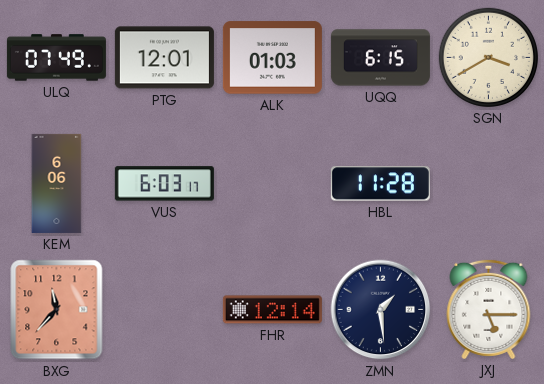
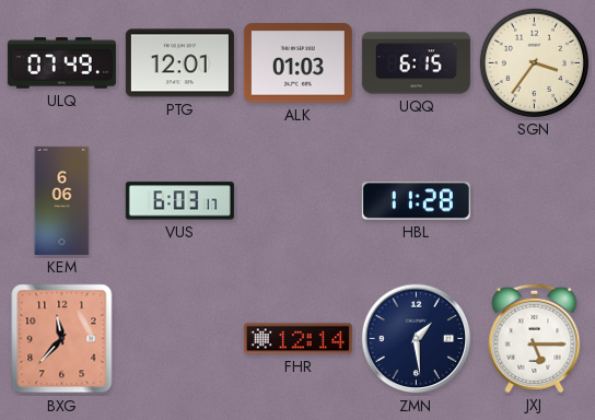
SGN: 3:40 -> 3:36 (534, 62)
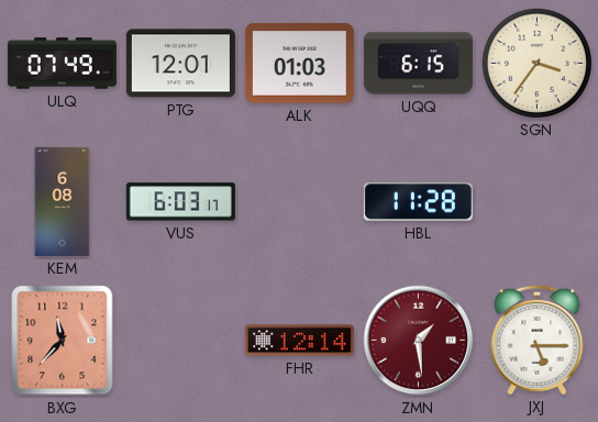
KEM: 6:06 -> 6:08 (63, 201)
ZMN dial: navy -> burgundy (419, 341)
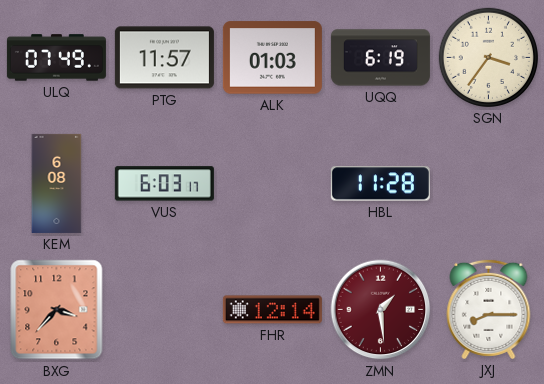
PTG: 12:01 -> 11:57 (164, 58)
UQQ: 6:15 -> 6:19 (380, 58)
BXG: 11:37 -> 3:37 (57, 310)
JXJ: 5:15 -> 8:15 (489, 309)
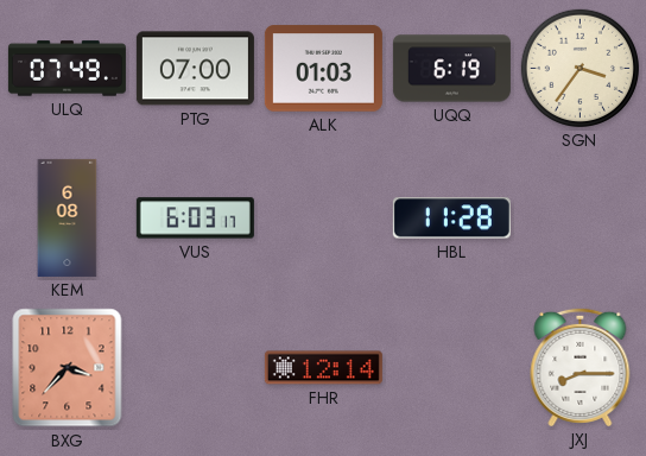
PTG: 11:57 -> 07:00 (195, 69)
ZMN: 1:29 -> none (381, 310)
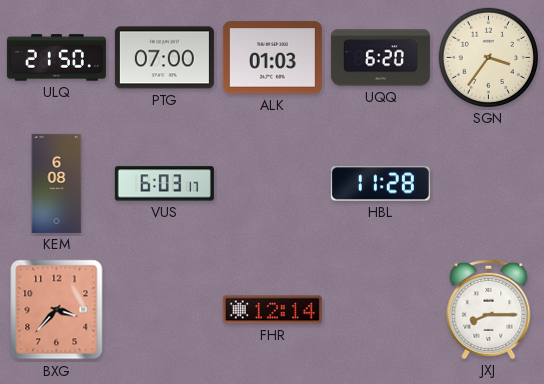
ULQ: 07:49 -> 21:50 (56, 58)
UQQ: 6:19 -> 6:20 (380, 58)
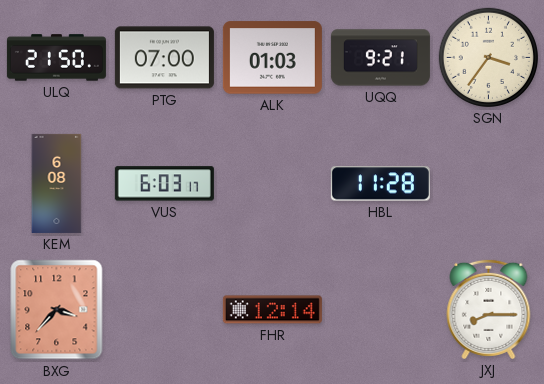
UQQ: 6:20 -> 9:21 (380, 58)
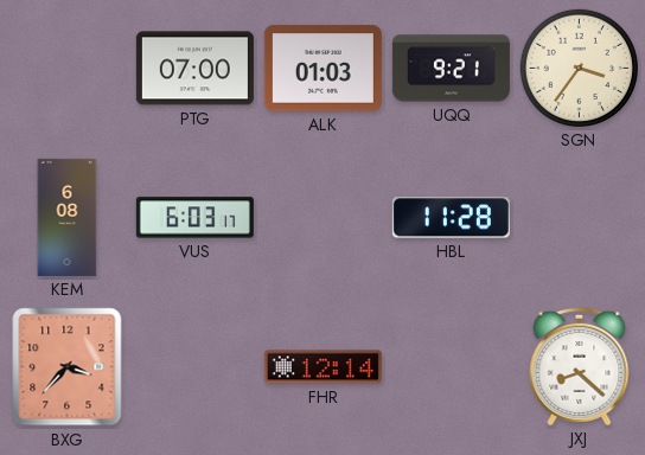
ULQ: 21:50 -> none (56, 58)
JXJ: 8:15 -> 8:22 (580, 366)
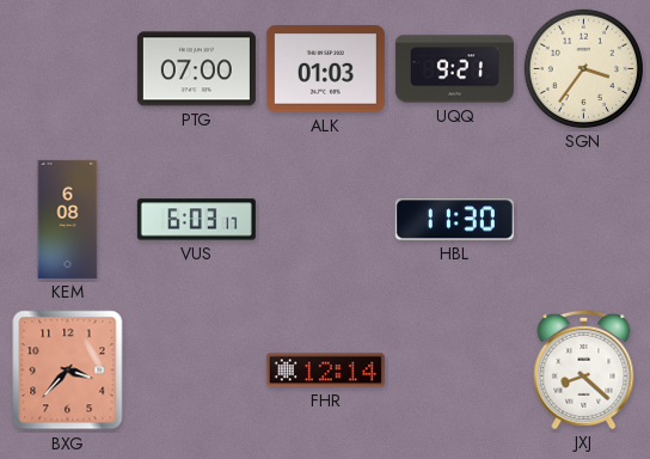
HBL: 11:28 -> 11:30 (454, 220)
